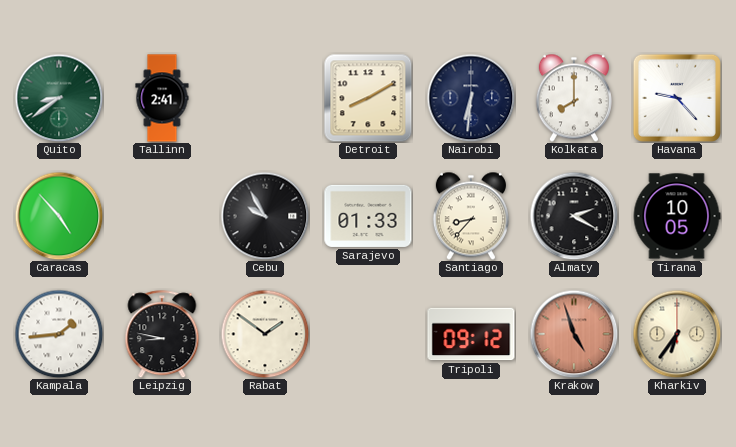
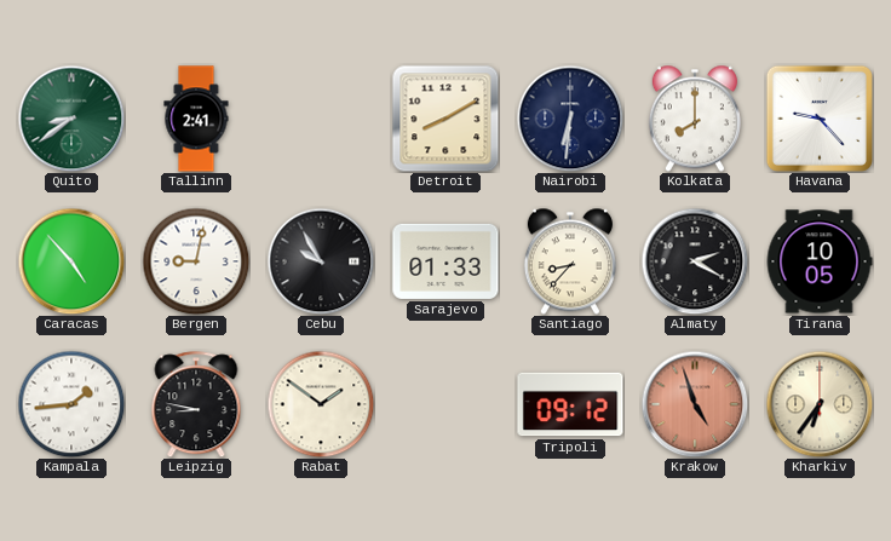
Bergen: none -> 9:02 (196, 261)
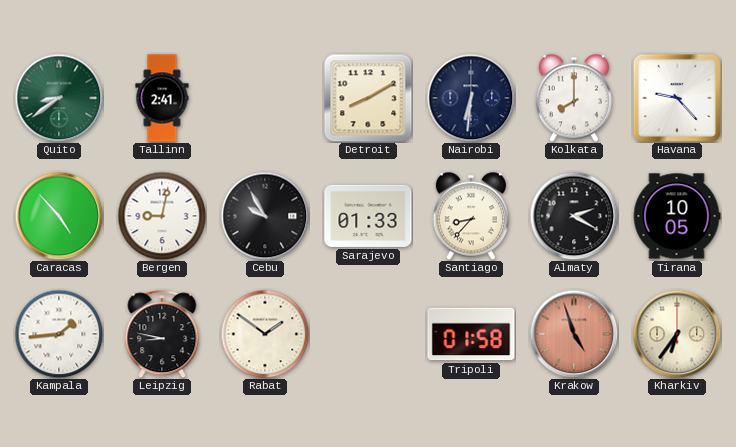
Tripoli: 09:12 -> 01:58 (471, 334)
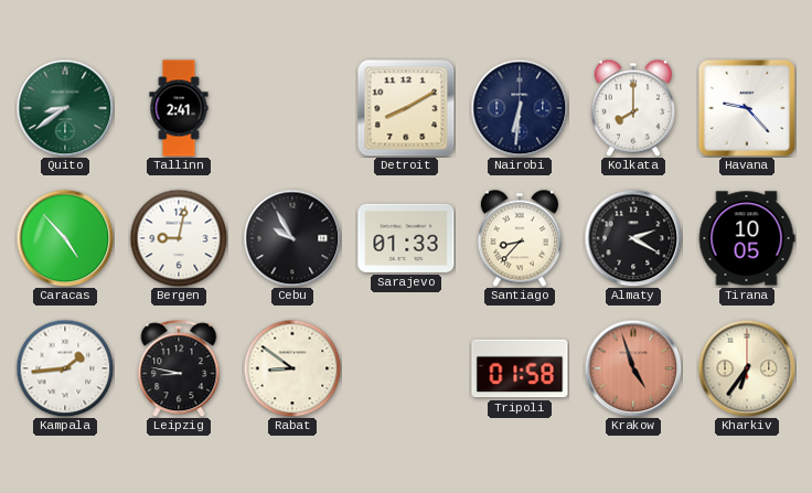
Rabat: 1:51 -> 8:51 (292, 368)
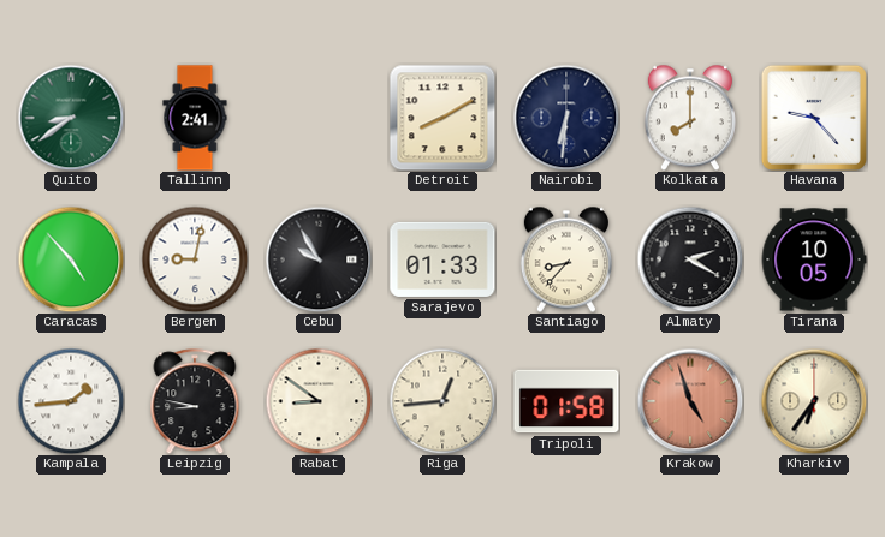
Riga: none -> 12:44 (442, 401)
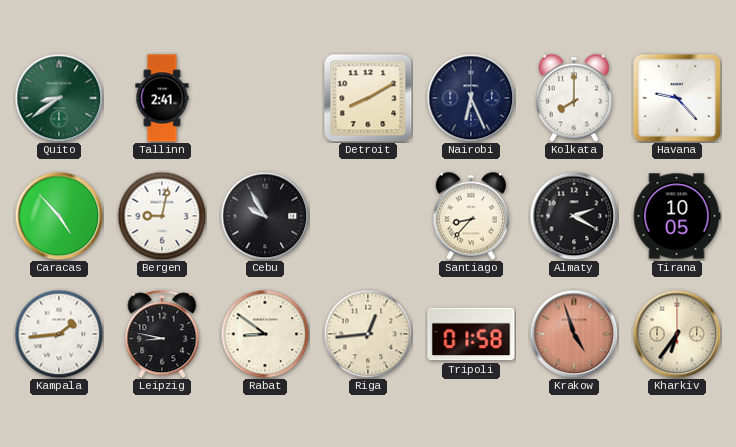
Nairobi: 6:31 -> 6:26 (471, 98)
Sarajevo: 01:33 -> none (442, 259)
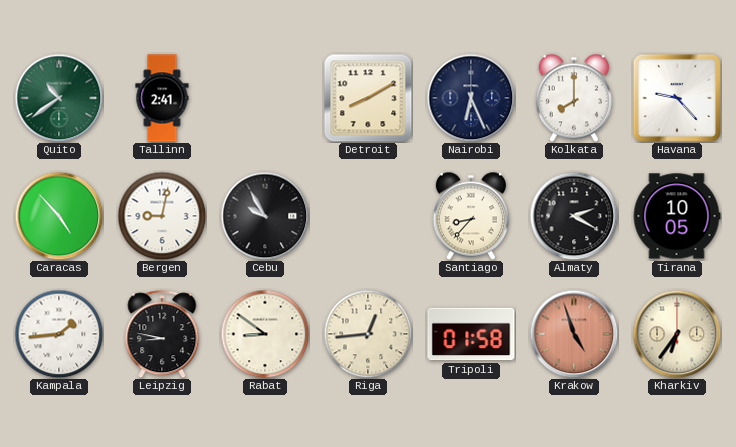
Quito: 8:39 -> 10:39 (59, 98)
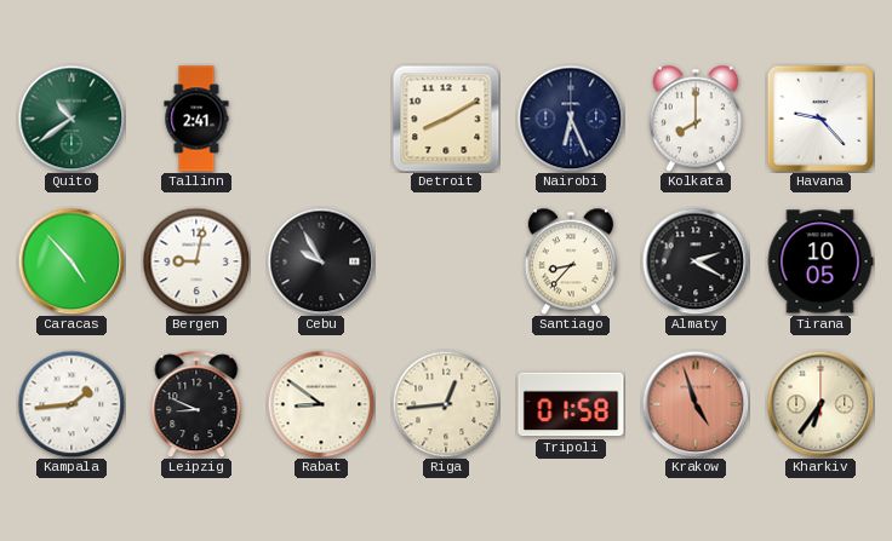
Leipzig: 8:47 -> 8:49 (196, 404)
